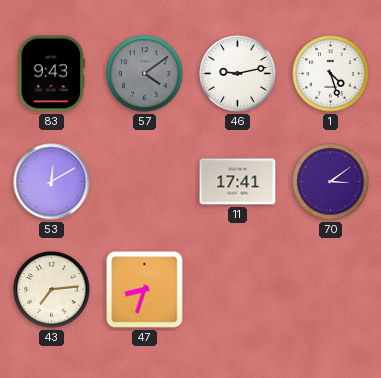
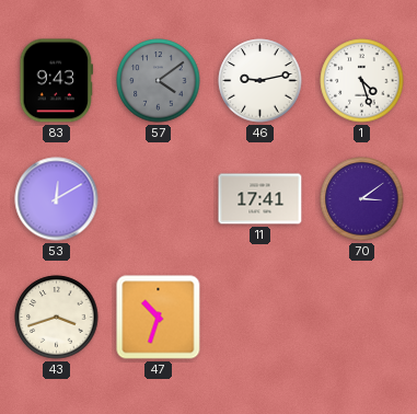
43: 7:14 -> 3:42 (57, 318)
47: 8:33 -> 10:33 (159, 318)
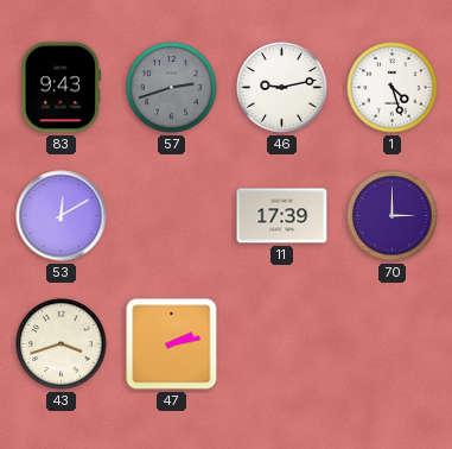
57: 4:09 -> 2:42 (172, 88)
11: 17:41 -> 17:39 (282, 216)
70: 3:09 -> 3:00 (393, 216)
47: 10:33 -> 2:13 (172, 344)
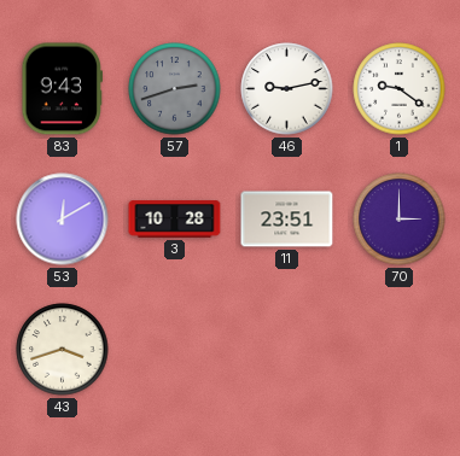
1: 4:27 -> 9:21 (400, 89)
3: none -> 10:28 (175, 220)
11: 17:39 -> 23:51 (287, 220)
47: 2:13 -> none (172, 344)
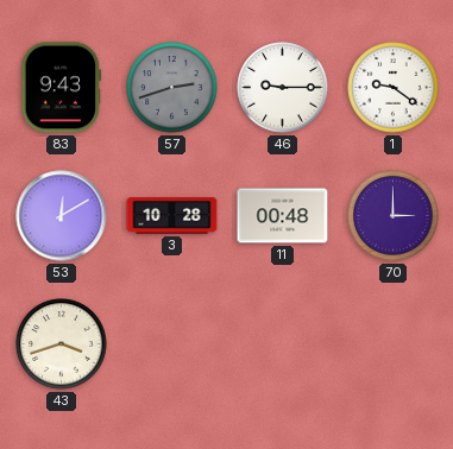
46: 9:13 -> 9:15 (283, 88)
11: 23:51 -> 00:48 (283, 216)
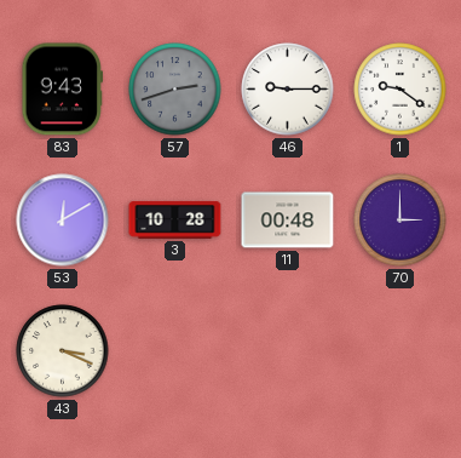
43: 3:42 -> 3:19 (63, 351)
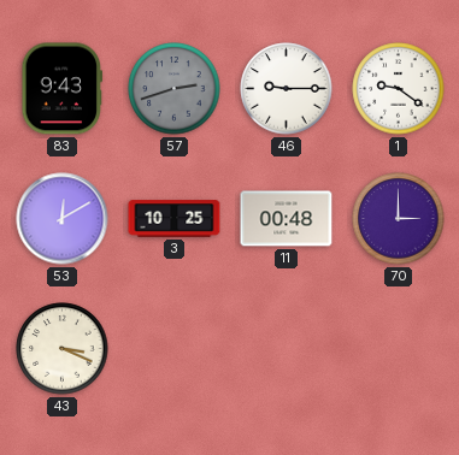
3: 10:28 -> 10:25 (175, 219)
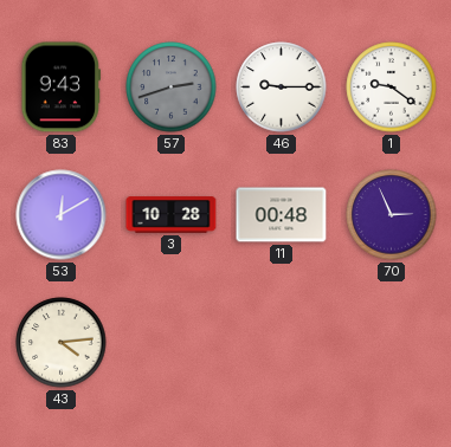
3: 10:25 -> 10:28 (172, 215)
70: 3:00 -> 2:56 (392, 215)
43: 3:19 -> 4:14 (62, 343)
